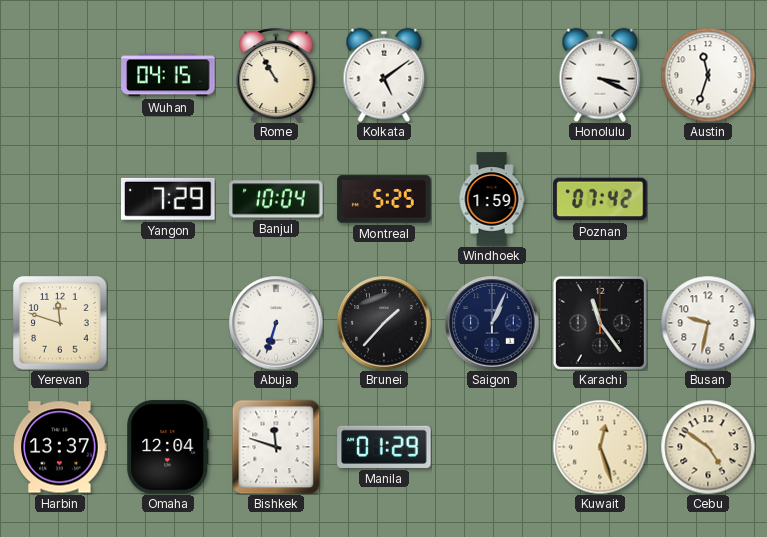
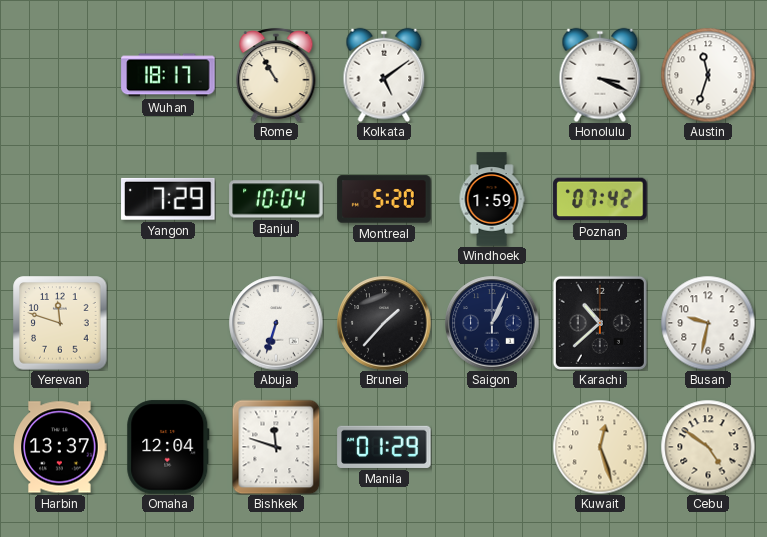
Wuhan: 04:15 -> 18:17 (168, 75)
Montreal: 5:25 -> 5:20 (384, 199)
Karachi: 11:24 -> 10:38 (600, 323)
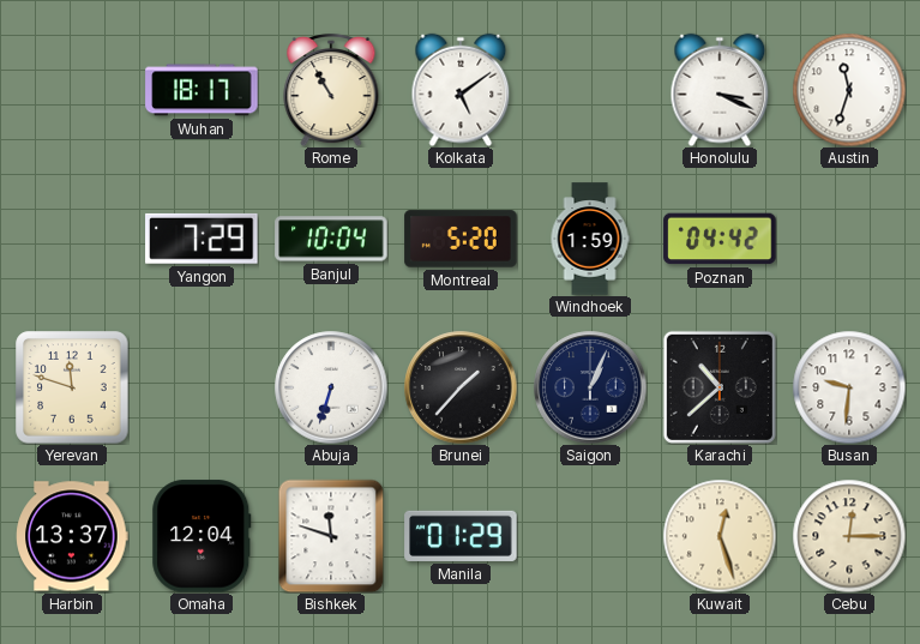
Poznan: 07:42 -> 04:42 (720, 239)
Busan: 9:32 -> 9:31 (849, 387)
Cebu: 4:51 -> 12:15 (849, 536)
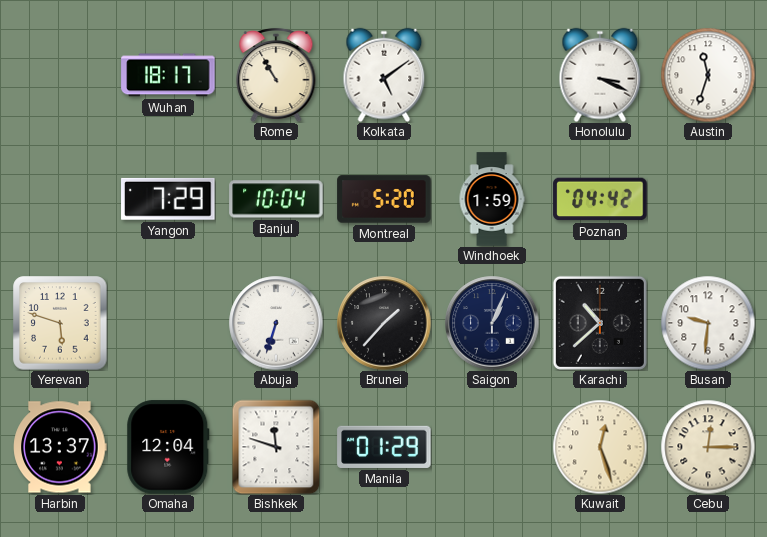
Yerevan: 11:48 -> 5:48 (60, 323)
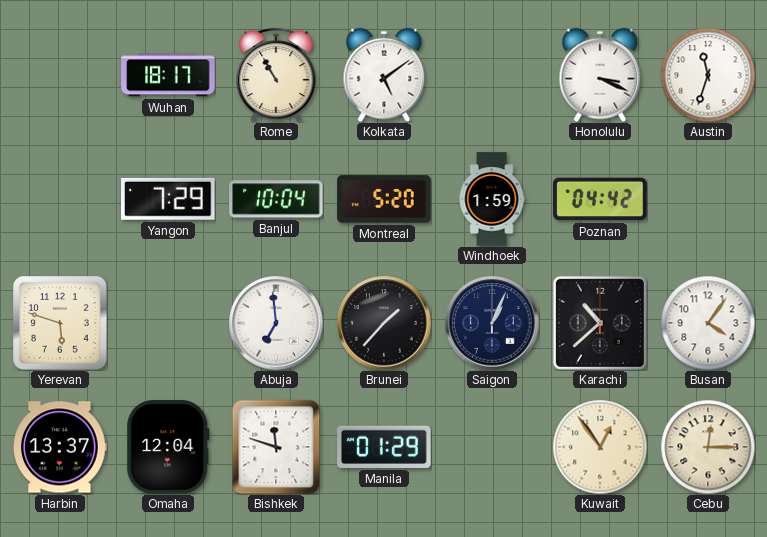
Abuja: 6:33 -> 6:59 (276, 323)
Busan: 9:31 -> 4:06 (708, 323)
Kuwait: 12:27 -> 12:54 (600, 447)
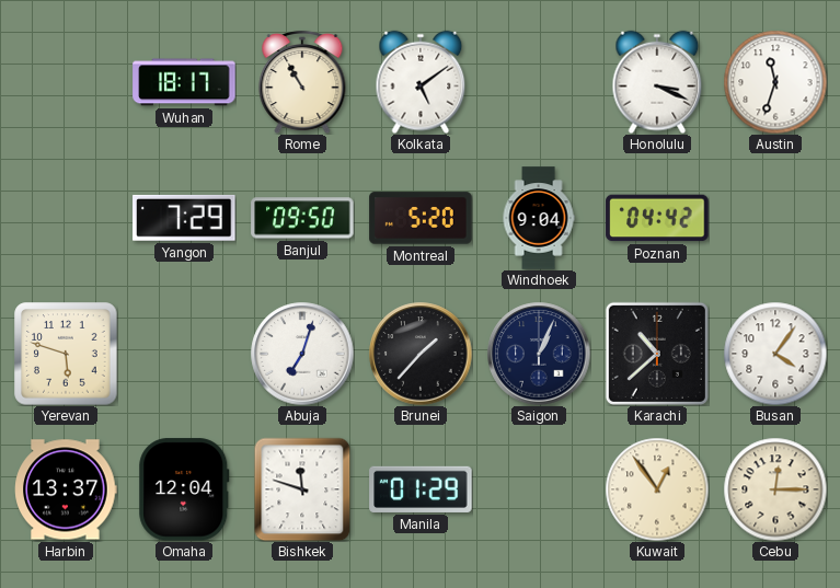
Banjul: 10:04 -> 09:50 (302, 218)
Windhoek: 1:59 -> 9:04 (539, 218)
Abuja: 6:59 -> 7:03 (302, 354)
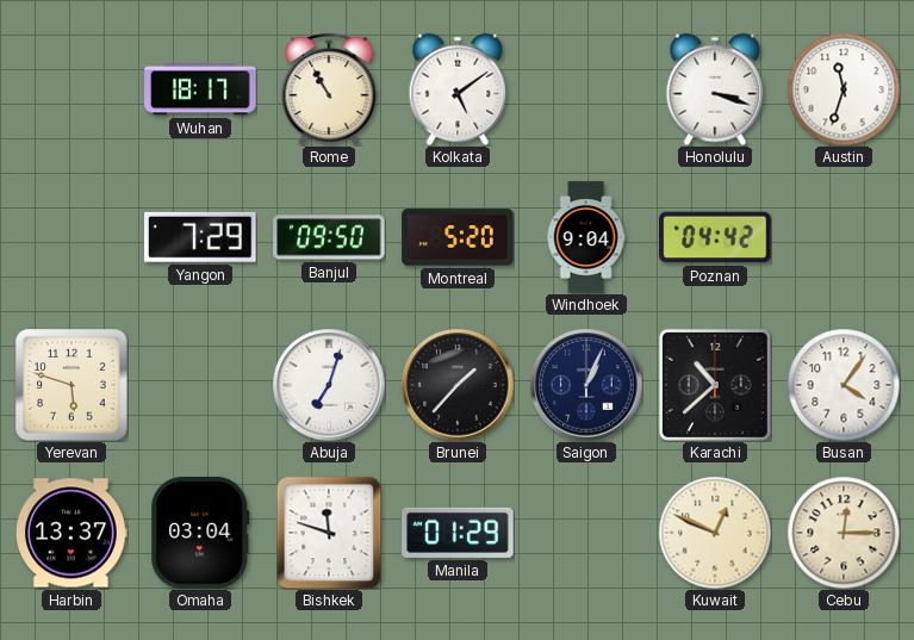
Honolulu: 3:19 -> 3:18 (715, 89)
Omaha: 12:04 -> 03:04 (200, 533)
Kuwait: 12:54 -> 12:49 (715, 533)
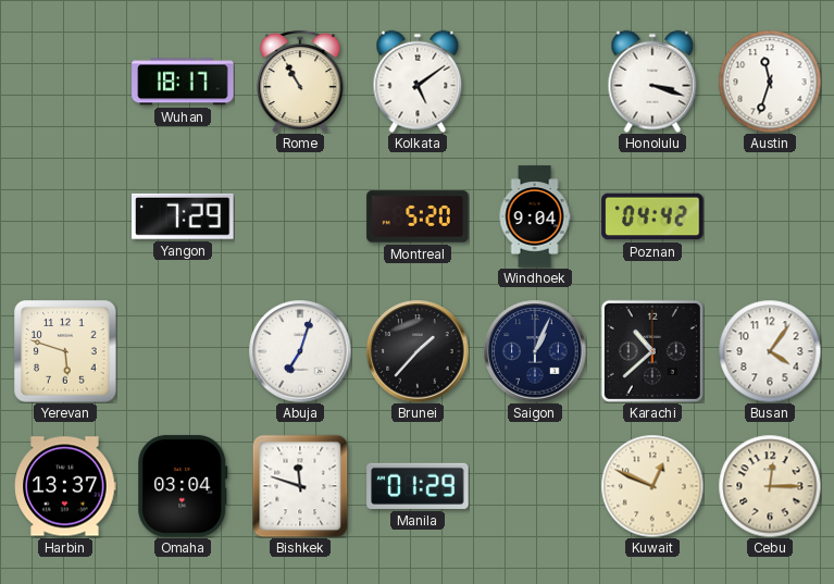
Banjul: 09:50 -> none (329, 237)
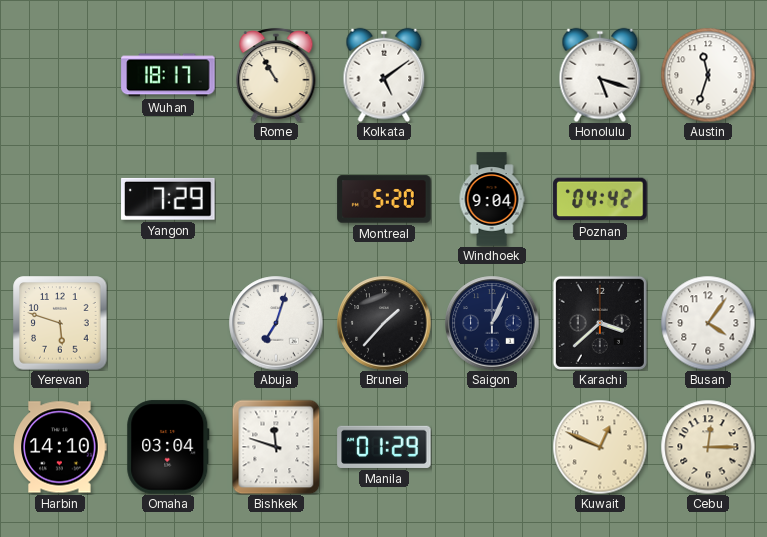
Honolulu: 3:18 -> 5:18 (600, 75)
Karachi: 10:38 -> 3:38 (600, 323)
Harbin: 13:37 -> 14:10 (60, 447)
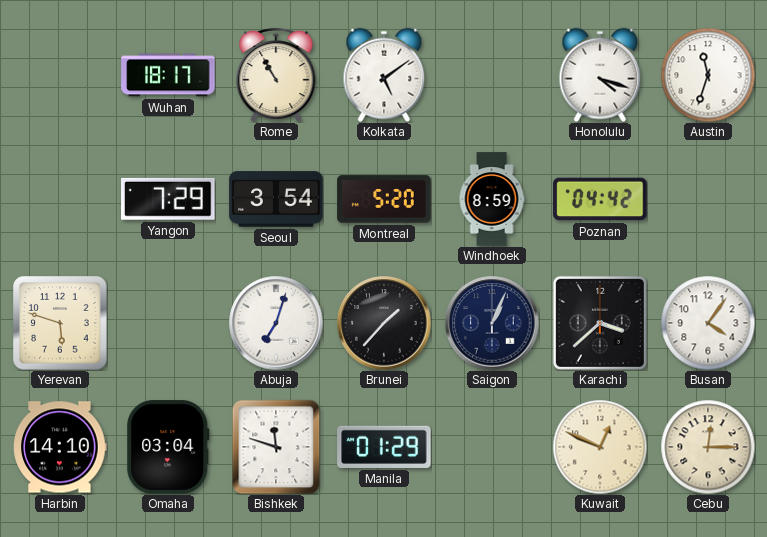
Honolulu: 5:18 -> 4:18 (600, 75)
Seoul: none -> 3:54 (276, 199)
Windhoek: 9:04 -> 8:59 (492, 199)
